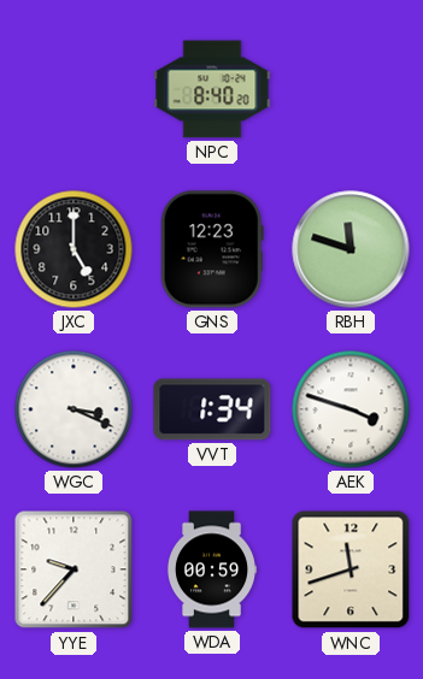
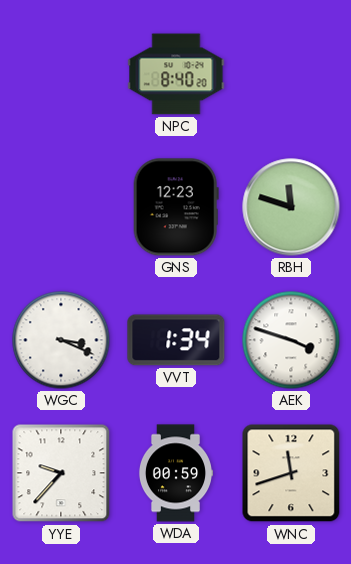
JXC: 5:00 -> none (74, 249)
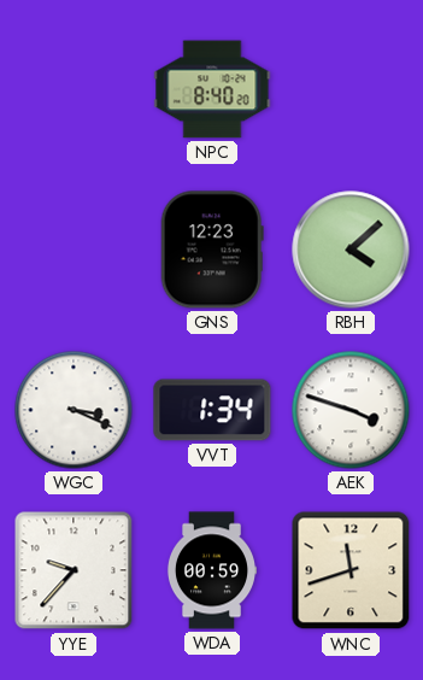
RBH: 11:48 -> 4:08 (351, 250)
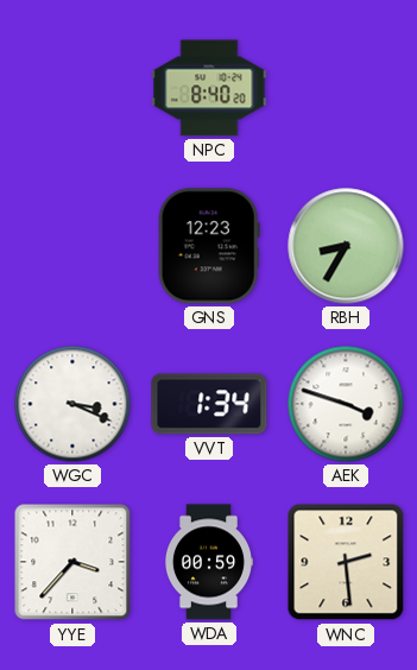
RBH: 4:08 -> 8:35 (346, 246)
YYE: 9:37 -> 3:37 (72, 562)
WNC: 11:42 -> 2:29 (346, 562)
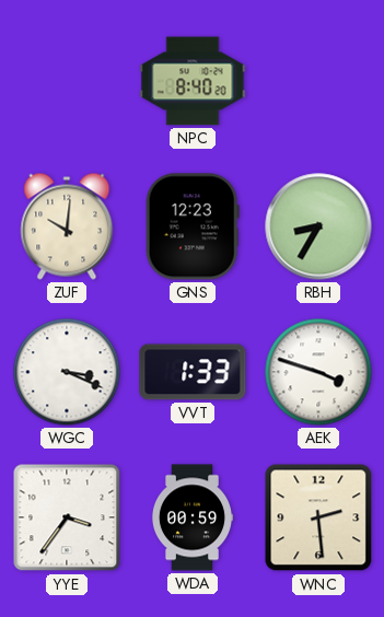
ZUF: none -> 10:01 (67, 226)
VVT: 1:34 -> 1:33 (193, 372)
YYE: 3:37 -> 3:36 (67, 517)
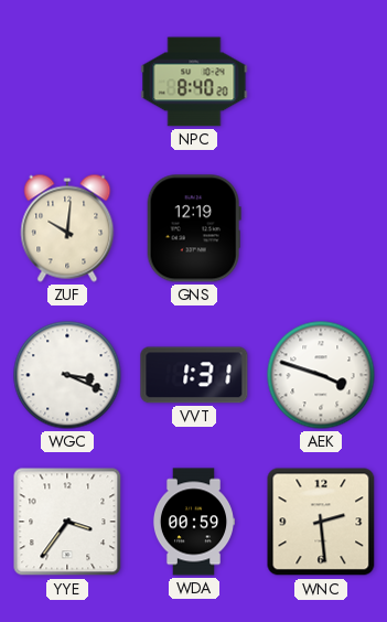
GNS: 12:23 -> 12:19 (194, 228)
RBH: 8:35 -> none (318, 226)
VVT: 1:33 -> 1:31 (194, 375)
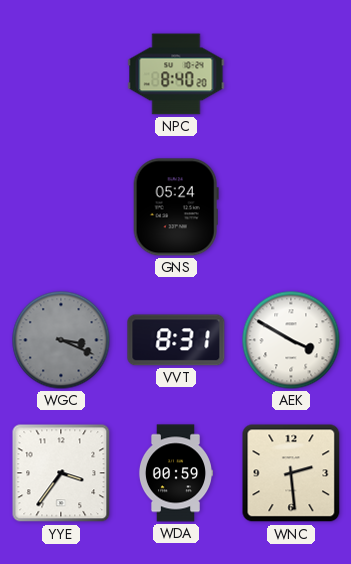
ZUF: 10:01 -> none (67, 228)
GNS: 12:19 -> 05:24 (176, 207)
WGC dial: white -> grey (61, 340)
VVT: 1:31 -> 8:31 (176, 340)
AEK: 3:48 -> 3:50 (291, 340)
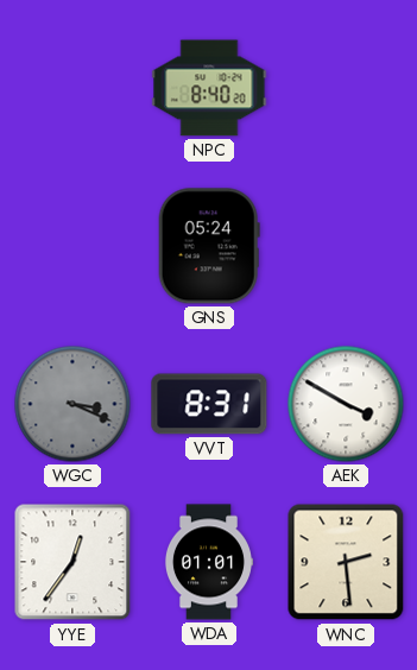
YYE: 3:36 -> 12:36 (72, 562)
WDA: 00:59 -> 01:01 (208, 562)
